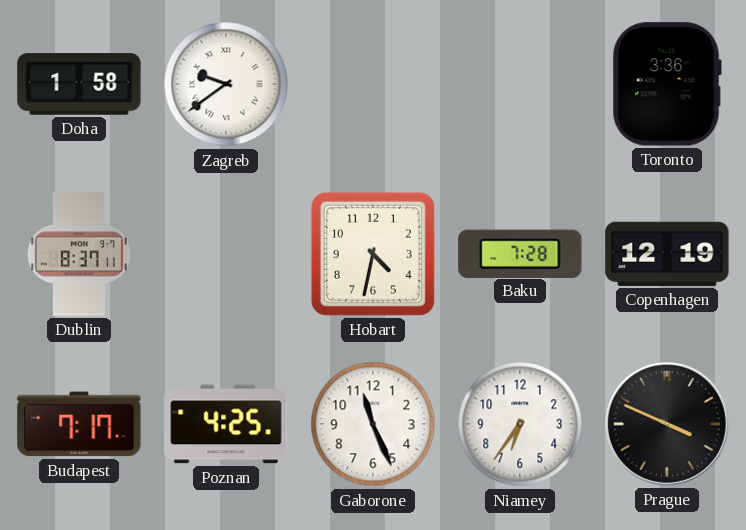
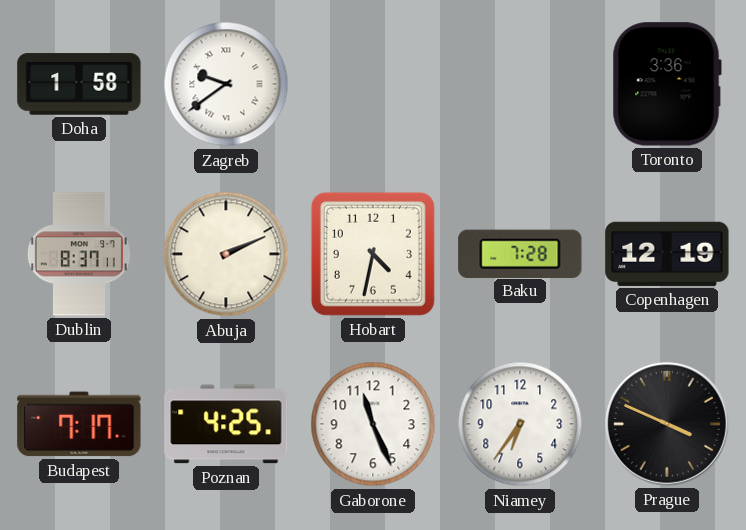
Abuja: none -> 2:11 (226, 254)
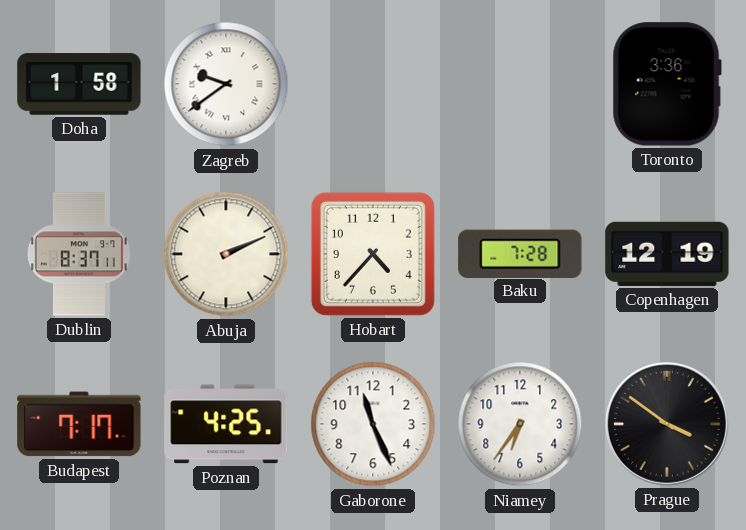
Hobart: 4:32 -> 4:37 (373, 254)
Prague: 3:49 -> 3:51 (667, 424)
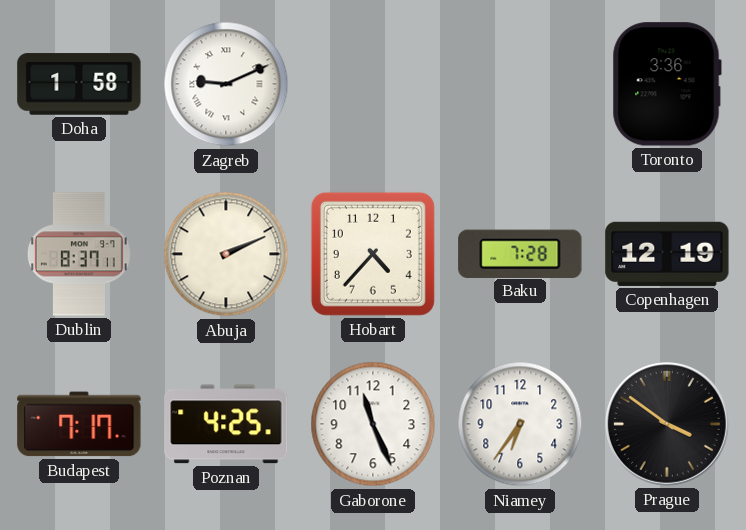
Zagreb: 9:39 -> 9:11 (226, 84)
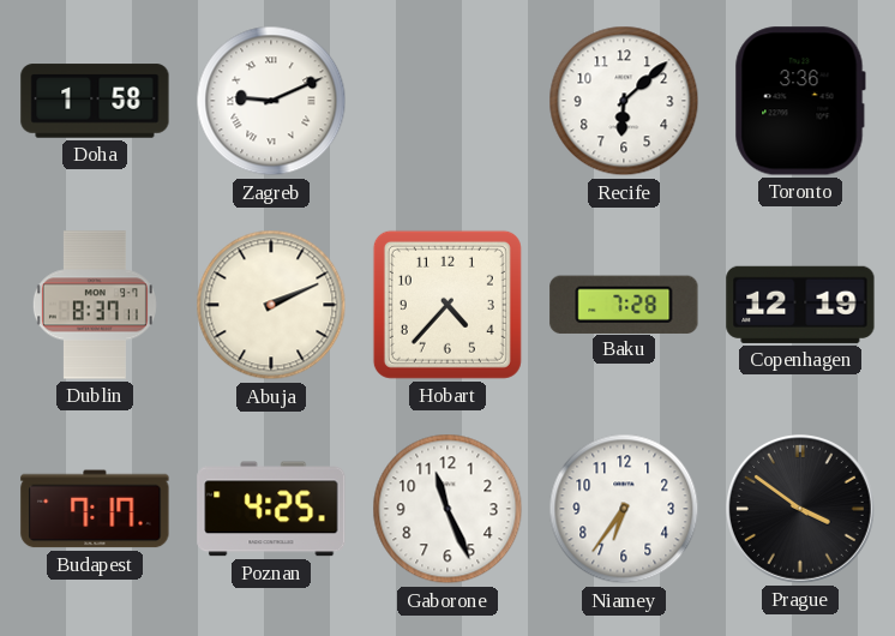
Recife: none -> 6:08 (624, 101)
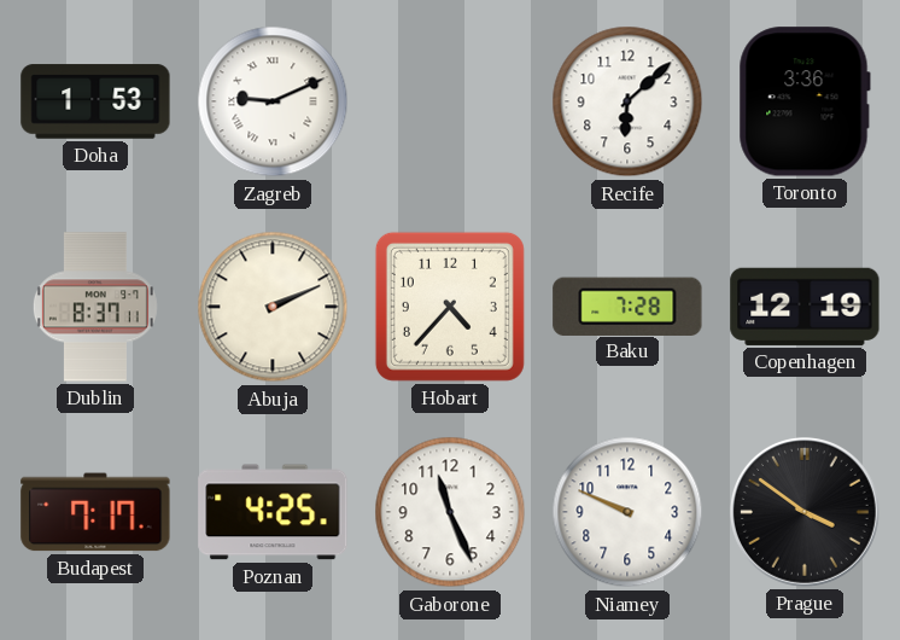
Doha: 1:58 -> 1:53 (95, 101)
Niamey: 6:36 -> 9:49 (627, 512)
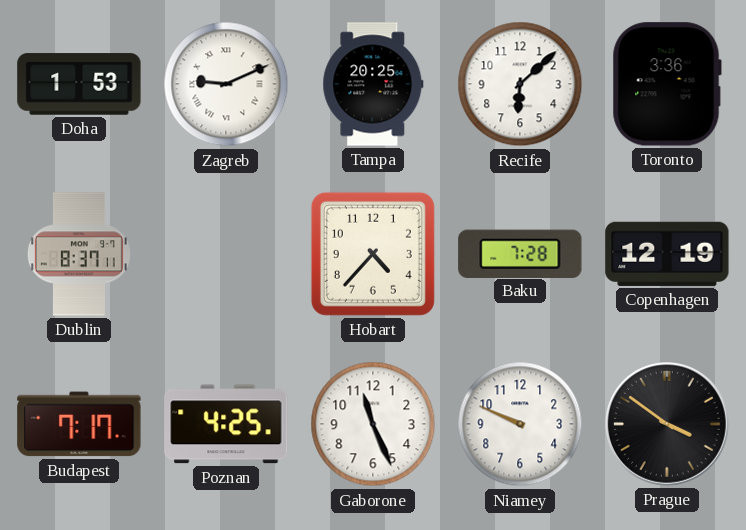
Tampa: none -> 20:25 (373, 84)
Abuja: 2:11 -> none (273, 307)
